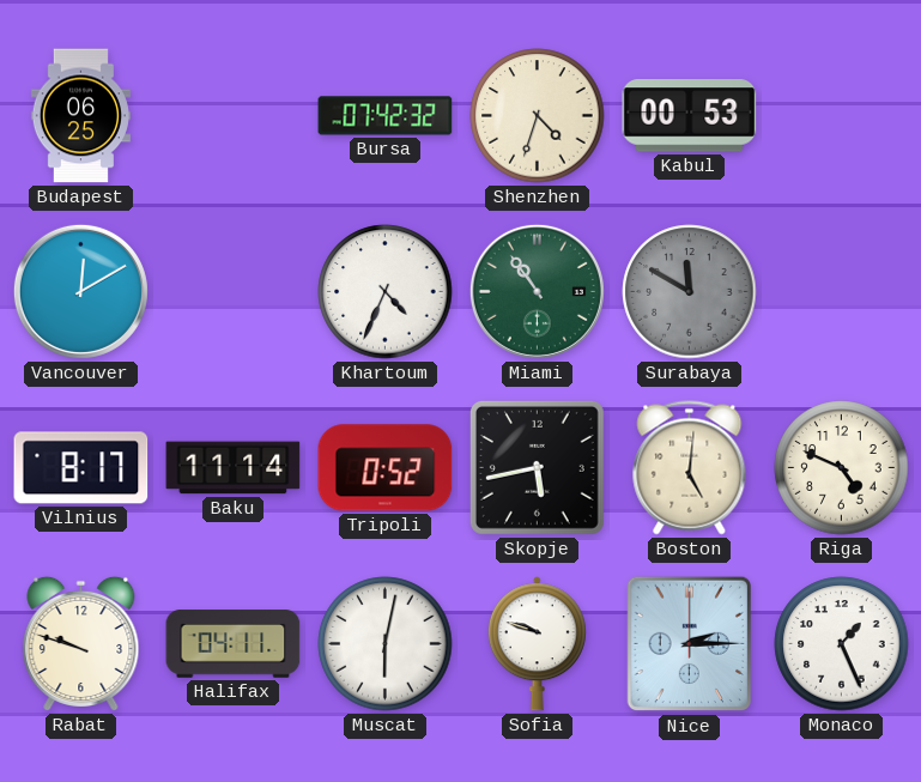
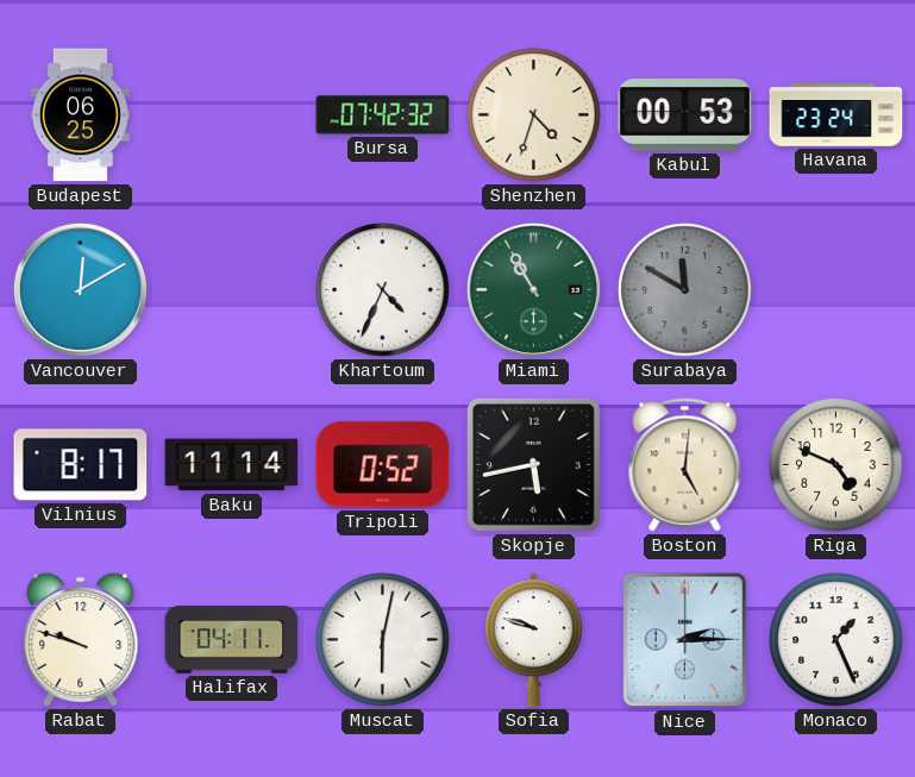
Havana: none -> 23:24 (836, 115)
Miami: 10:54 -> 10:55 (533, 289)
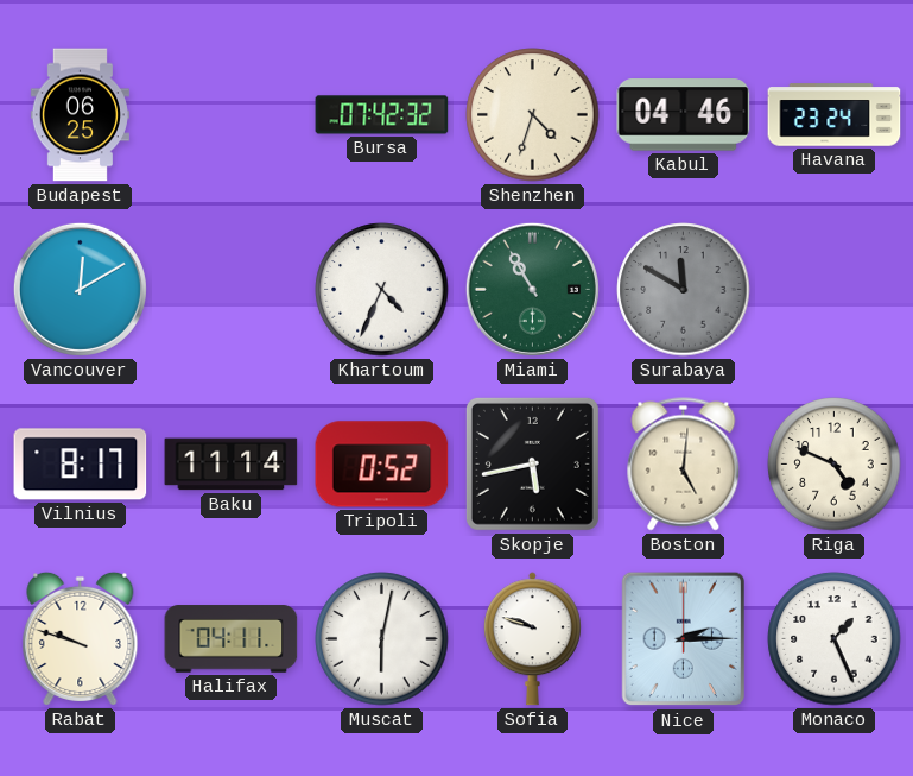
Kabul: 00:53 -> 04:46 (684, 115)
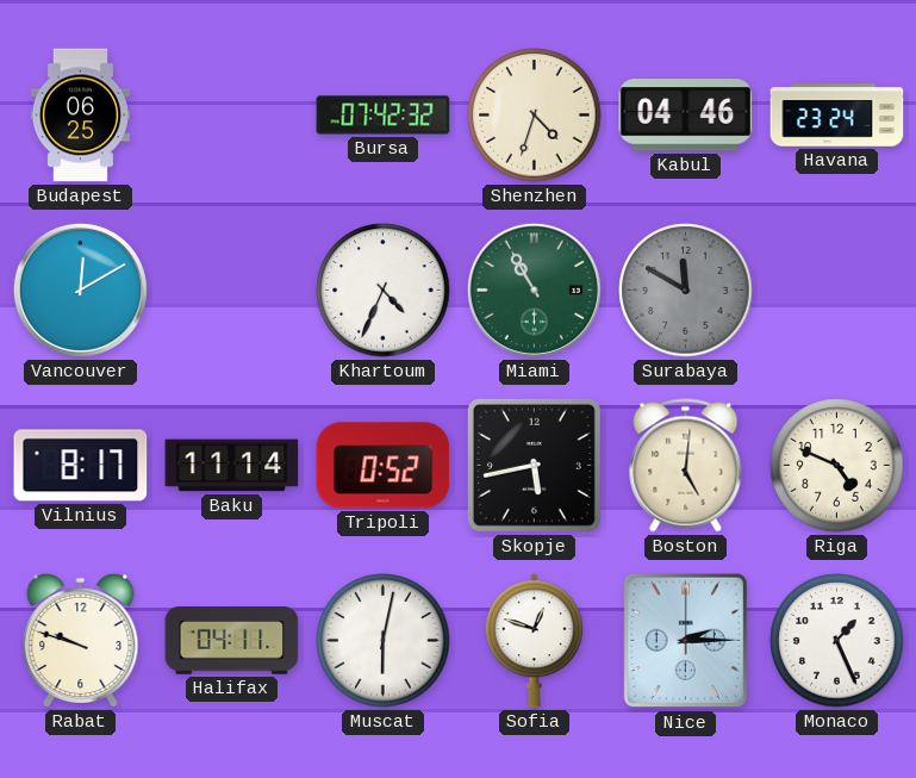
Sofia: 9:48 -> 12:48 (534, 641)
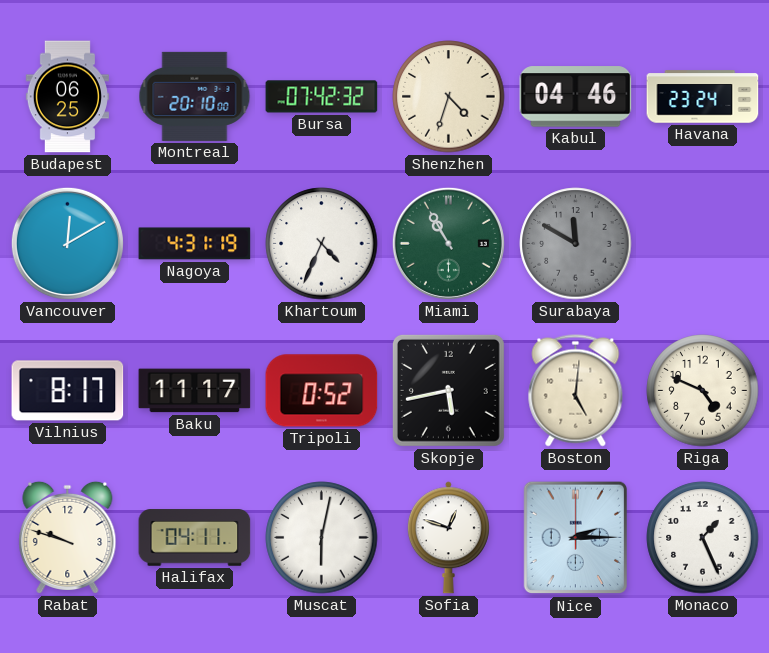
Montreal: none -> 20:10 (195, 96)
Nagoya: none -> 4:31 (195, 244)
Baku: 11:14 -> 11:17 (195, 391)
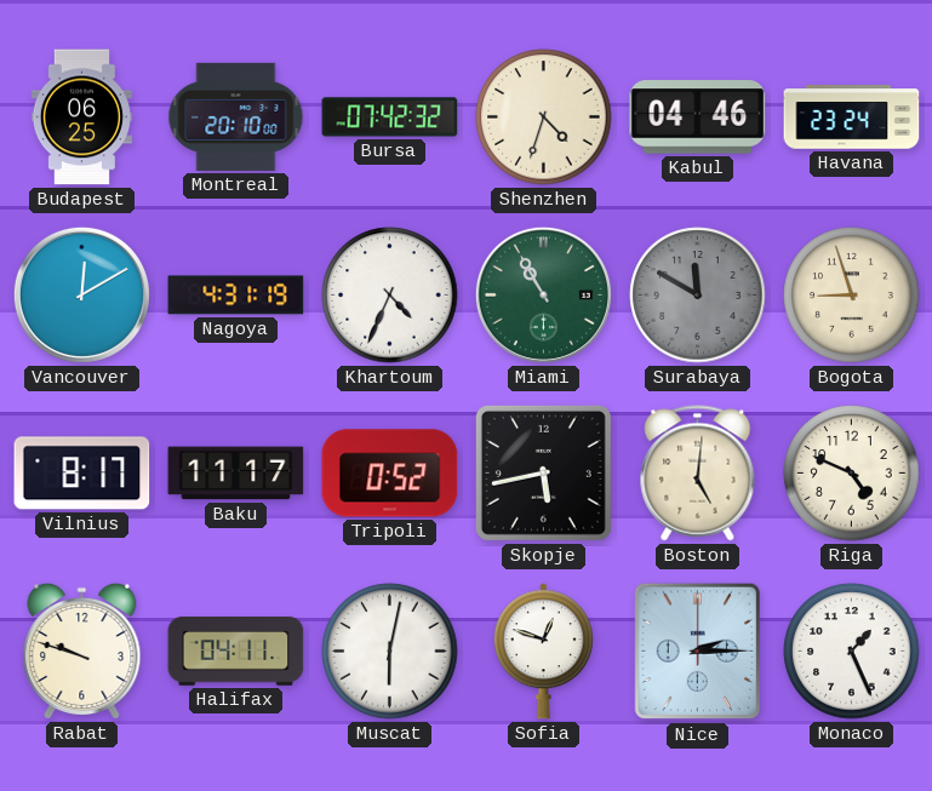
Bogota: none -> 8:57 (852, 296)
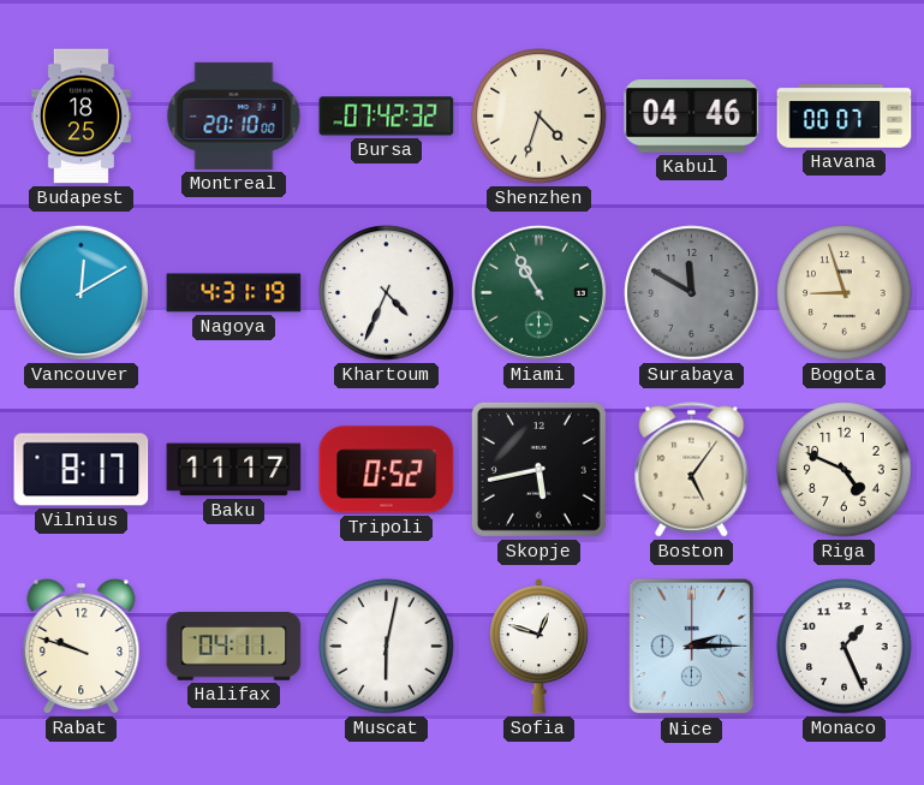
Budapest: 06:25 -> 18:25 (81, 117)
Havana: 23:24 -> 00:07 (845, 117)
Boston: 5:01 -> 5:06 (692, 470)
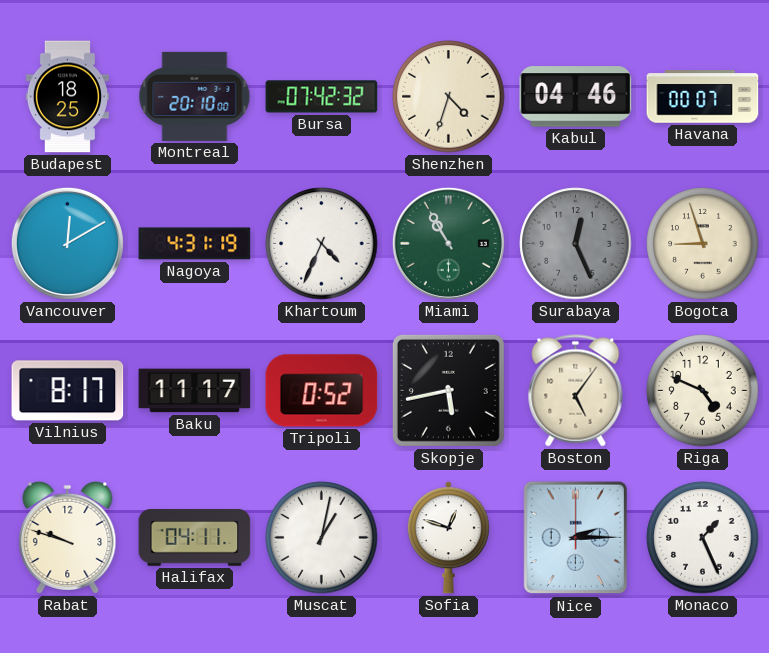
Surabaya: 11:50 -> 12:26 (576, 244)
Muscat: 6:02 -> 1:02 (322, 538)
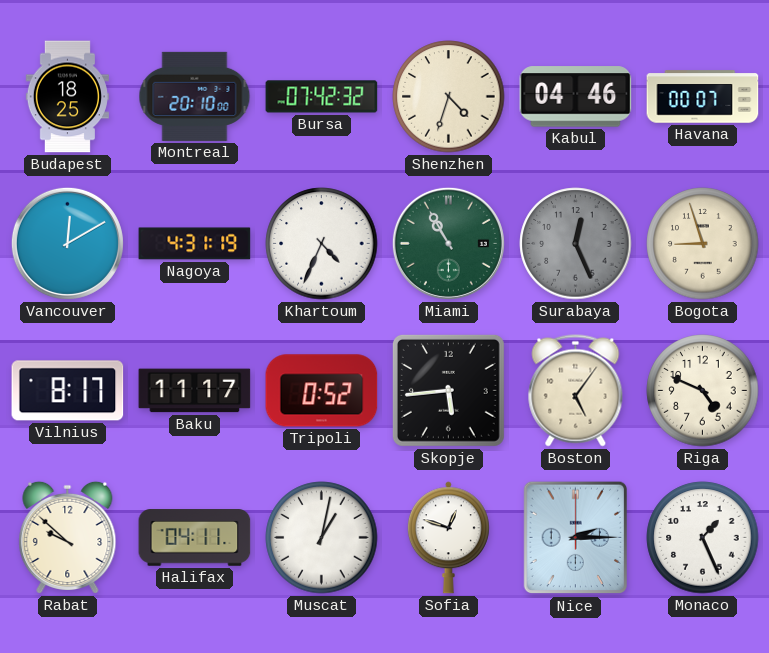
Skopje: 5:43 -> 5:44 (448, 390)
Rabat: 9:48 -> 9:52 (68, 537)
